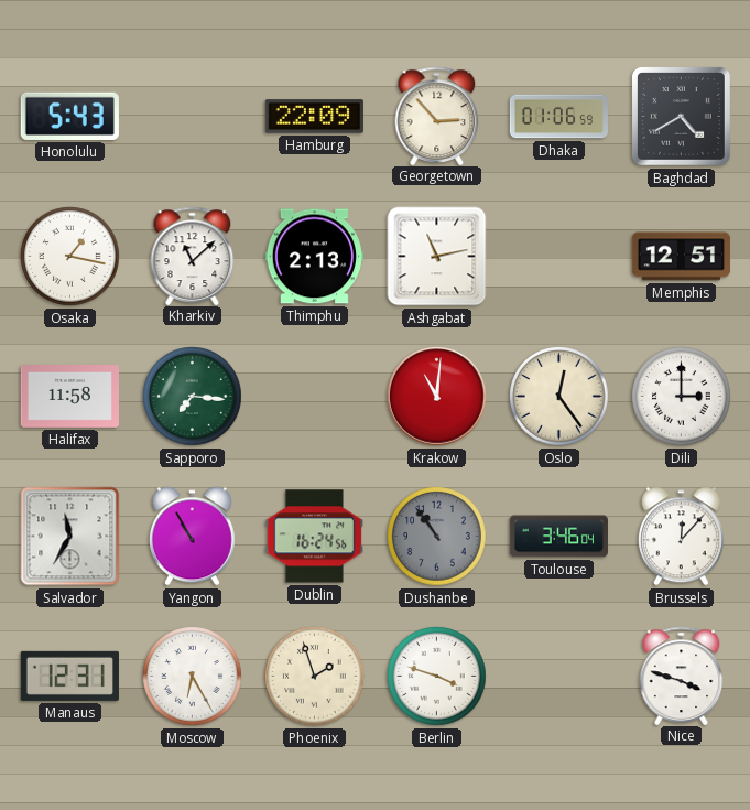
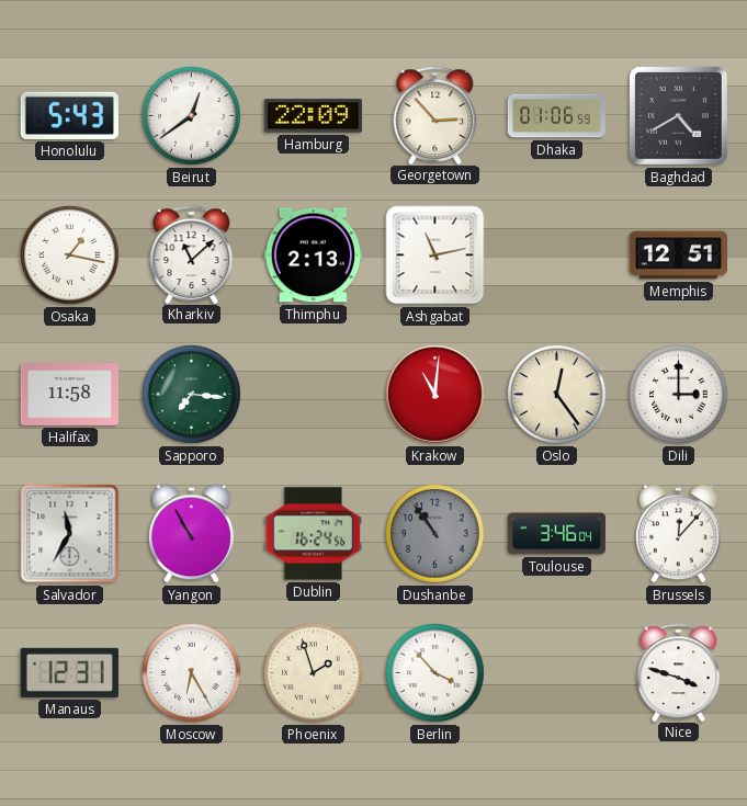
Beirut: none -> 12:39 (192, 116)
Berlin: 3:48 -> 3:53 (435, 673)
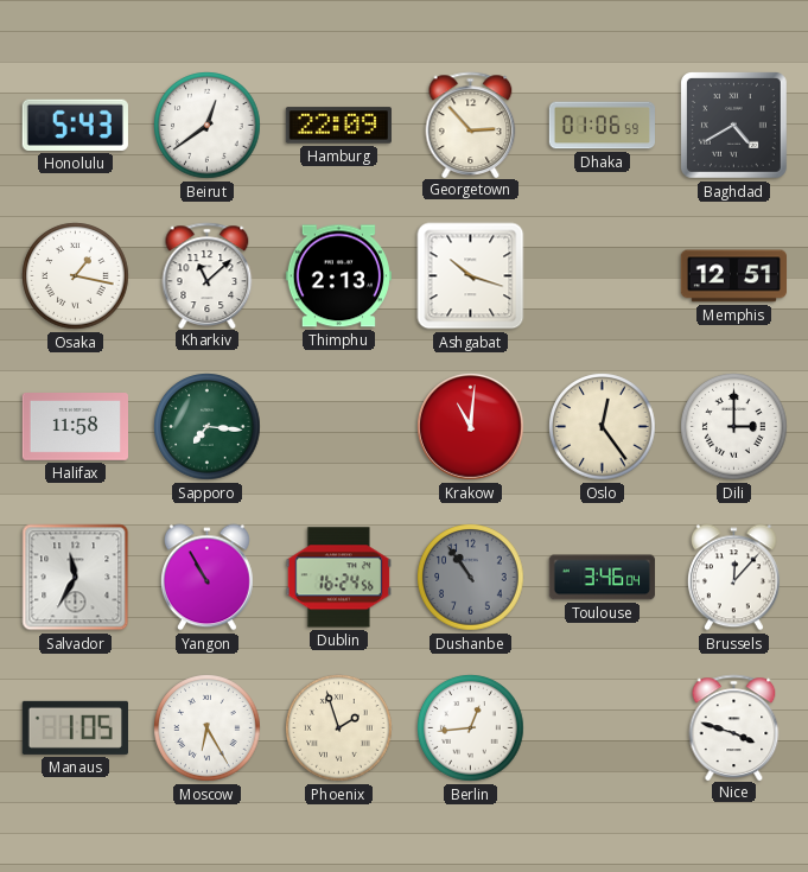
Ashgabat: 11:13 -> 10:18 (471, 276)
Manaus: 12:31 -> 1:05 (75, 727)
Berlin: 3:53 -> 12:44 (471, 728)
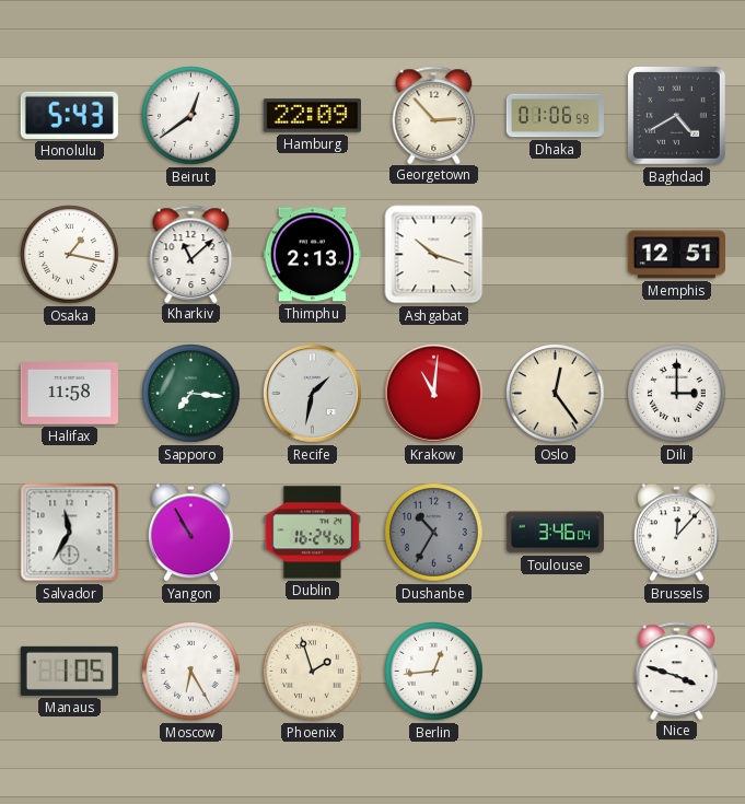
Recife: none -> 1:32 (313, 394)
Dushanbe: 10:54 -> 10:35 (434, 533)
